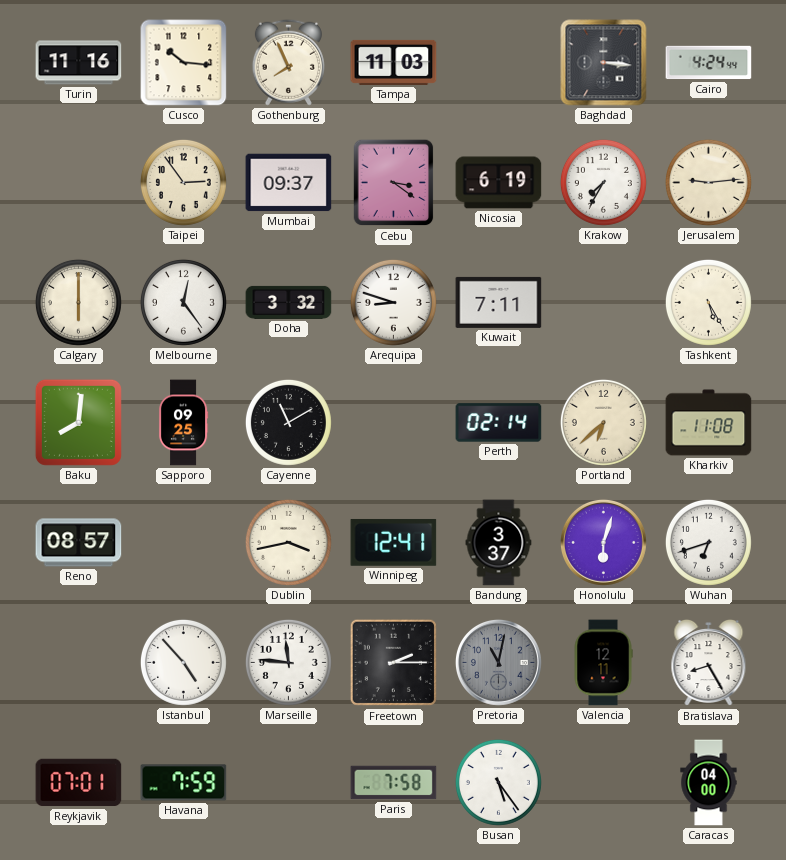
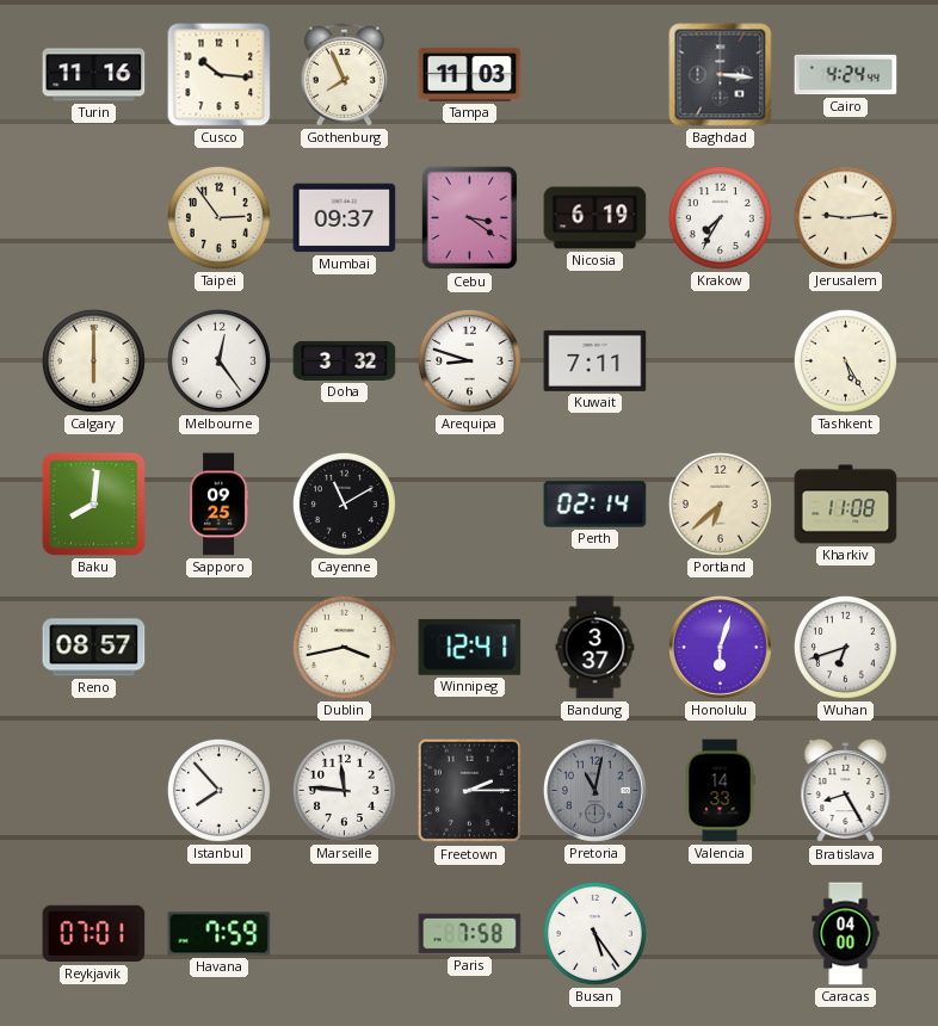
Istanbul: 4:53 -> 7:53 (218, 790)
Valencia: 12:11 -> 14:33 (720, 791)
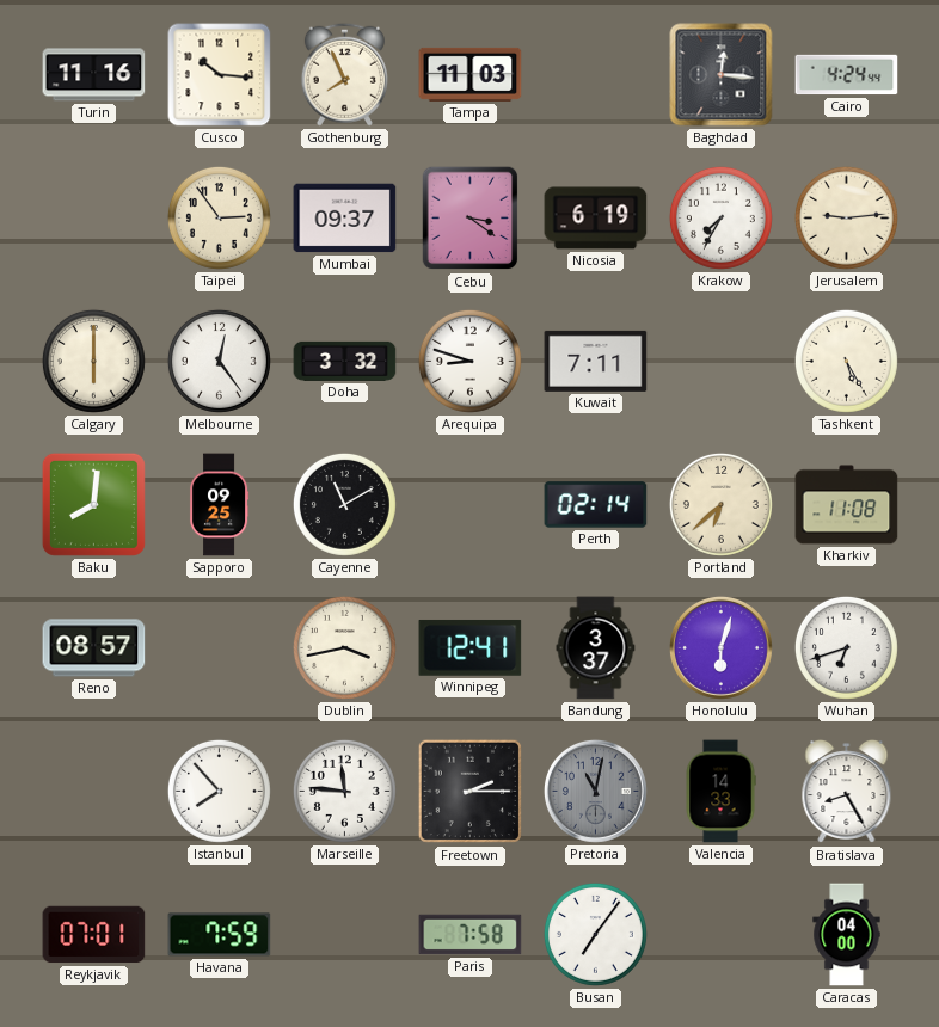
Baghdad: 3:16 -> 12:16 (722, 75)
Busan: 5:24 -> 7:06 (595, 934)
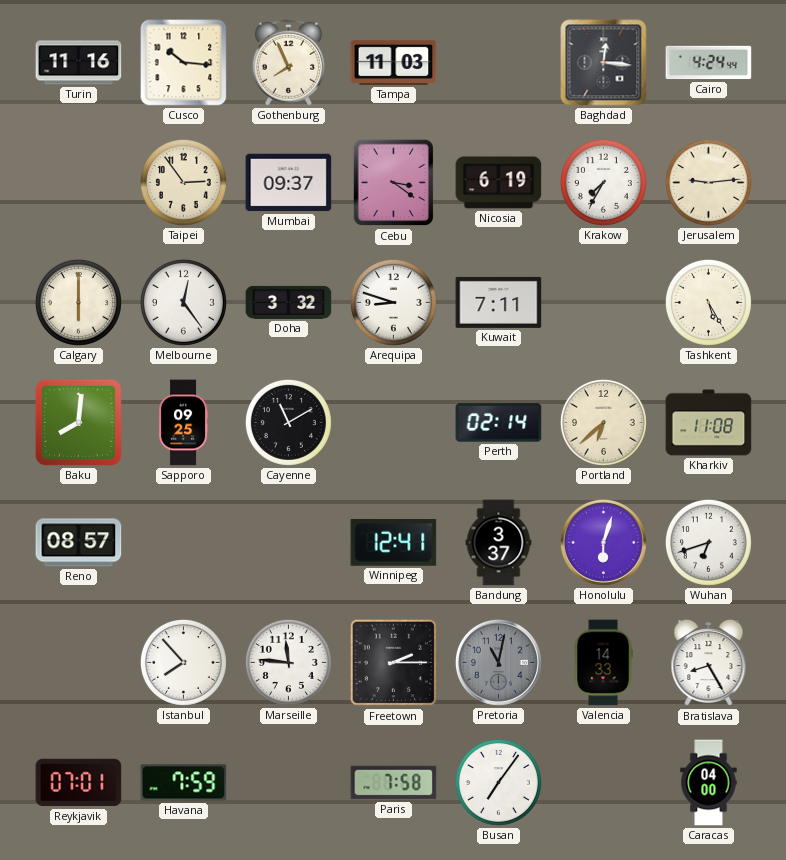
Dublin: 3:43 -> none (344, 647)
